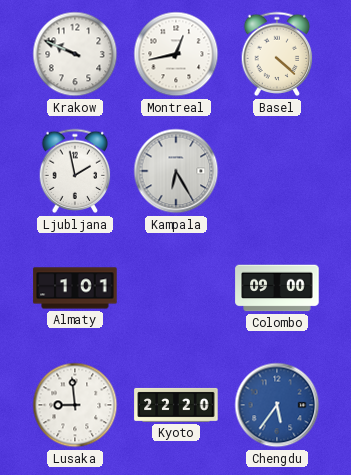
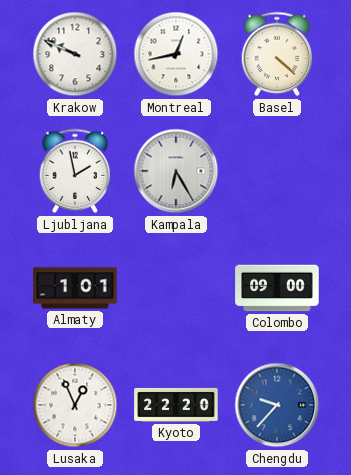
Lusaka: 8:59 -> 12:56 (75, 405)
Chengdu: 5:36 -> 9:37 (277, 405)
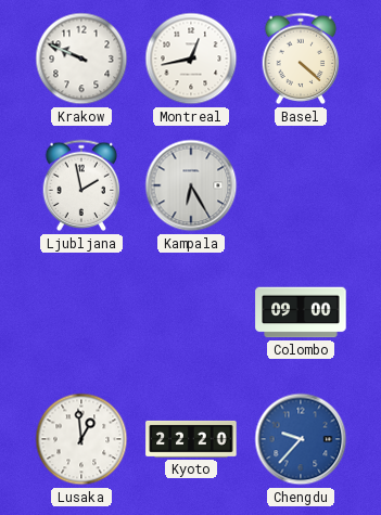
Almaty: 1:01 -> none (75, 288)
Lusaka: 12:56 -> 12:59 (81, 439)
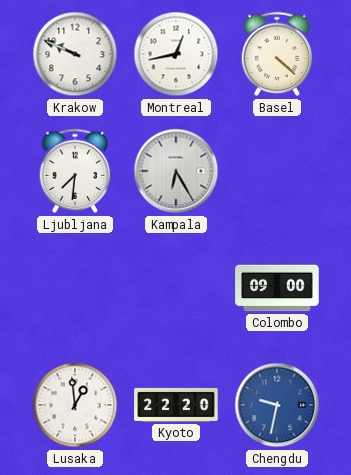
Ljubljana: 1:58 -> 7:31 (75, 171)
Chengdu: 9:37 -> 9:32 (277, 405)
